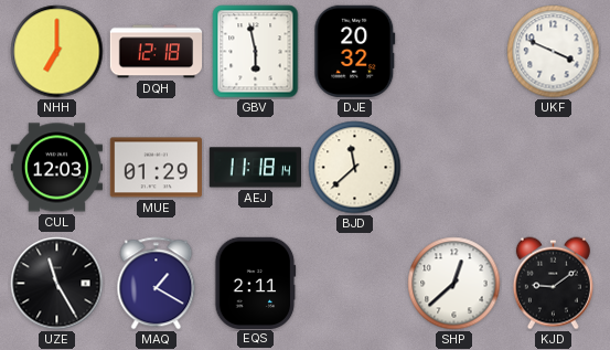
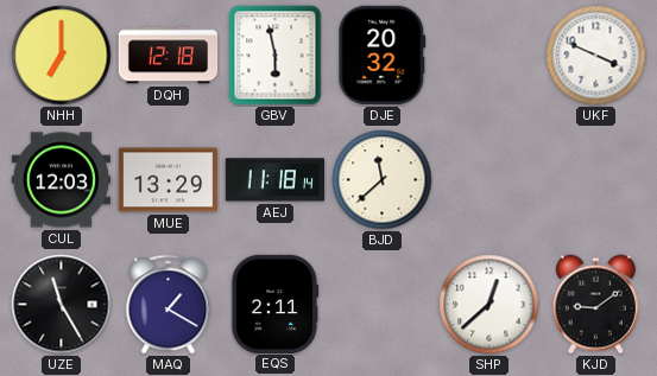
MUE: 01:29 -> 13:29 (168, 180)
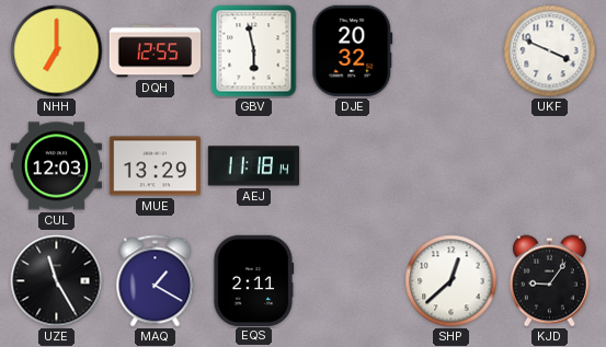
DQH: 12:18 -> 12:55 (156, 51)
BJD: 11:38 -> none (383, 180)
KJD: 9:09 -> 9:06 (549, 281)
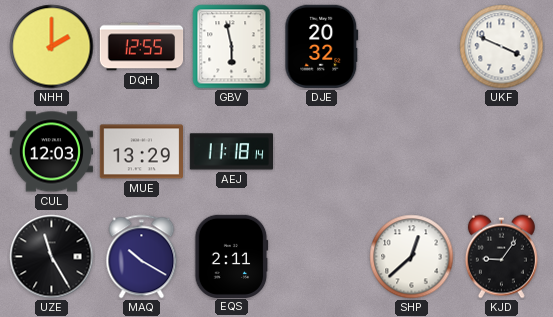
NHH: 7:00 -> 2:00 (52, 47)
MAQ: 1:20 -> 10:20 (142, 257)
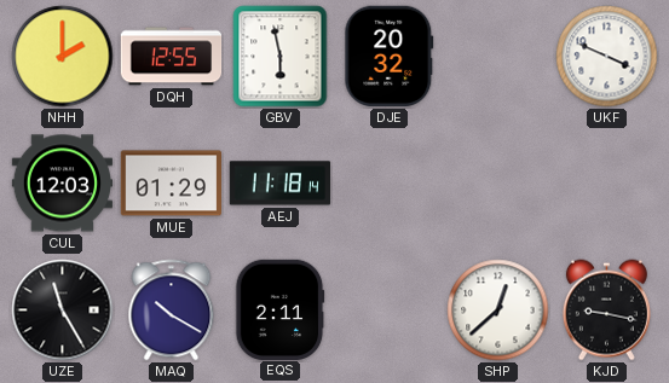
MUE: 13:29 -> 01:29 (171, 184)
KJD: 9:06 -> 9:17 (606, 311)
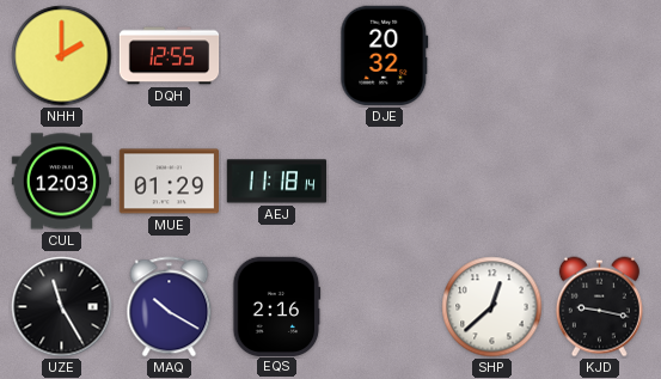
GBV: 5:58 -> none (281, 57)
UKF: 3:49 -> none (607, 57)
EQS: 2:11 -> 2:16 (276, 306)
